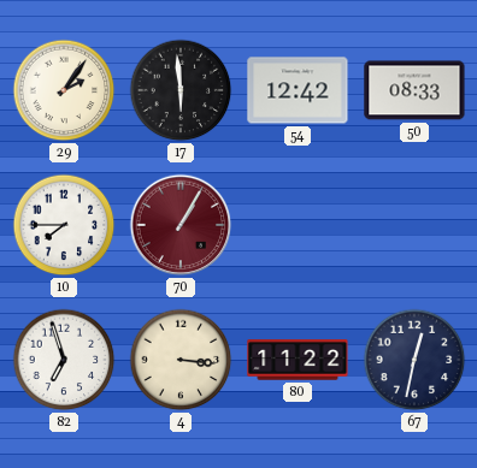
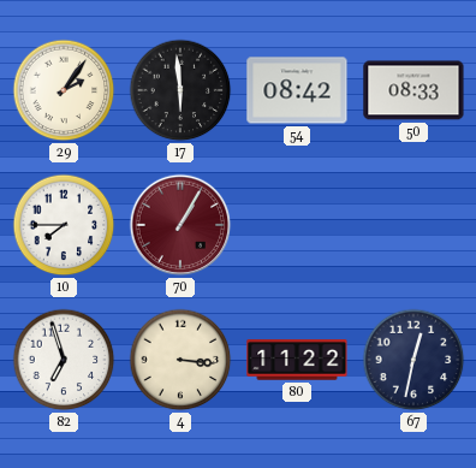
54: 12:42 -> 08:42 (297, 90)
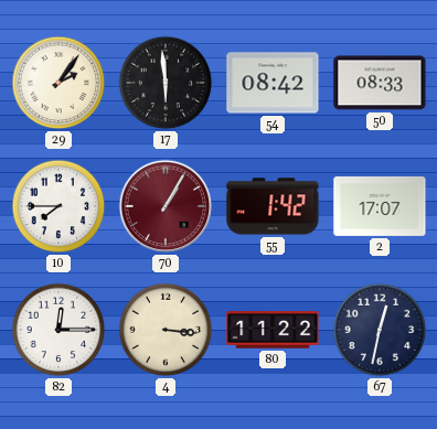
55: none -> 1:42 (273, 206)
2: none -> 17:07 (380, 206)
82: 6:57 -> 12:15 (58, 330)
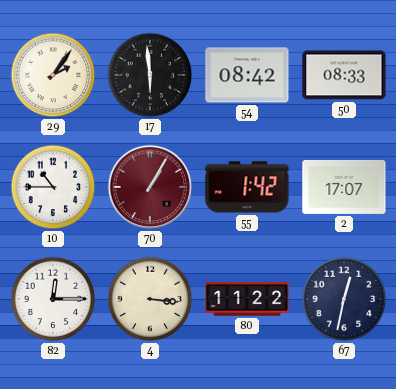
10: 7:45 -> 10:45 (53, 187)
